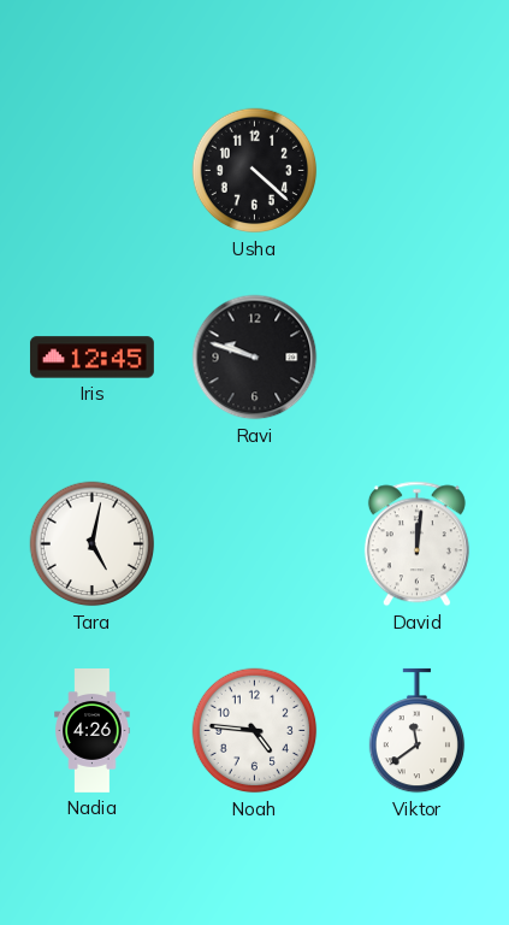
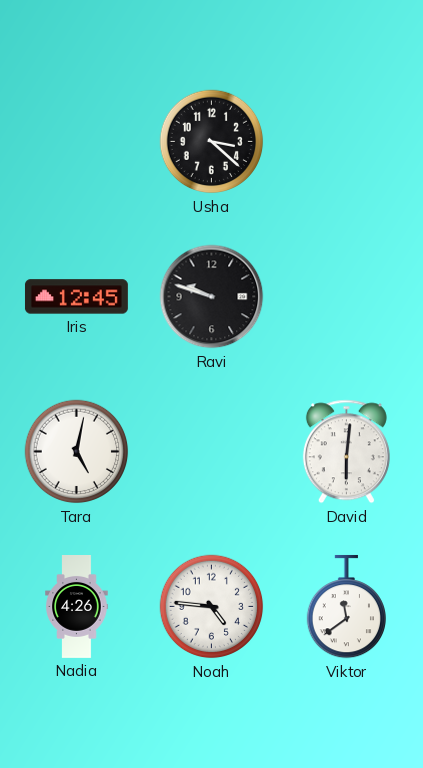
Usha: 4:22 -> 3:22 (212, 142)
David: 12:01 -> 6:01 (346, 452)
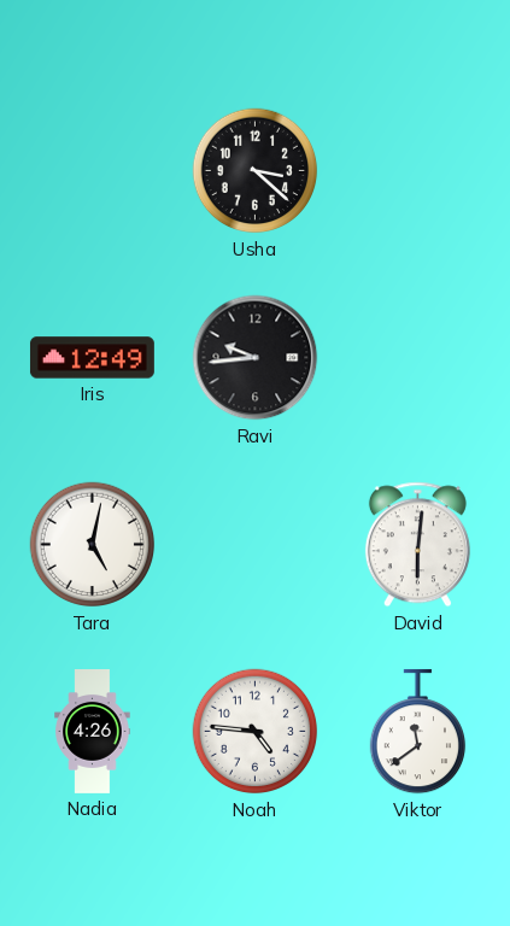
Iris: 12:45 -> 12:49 (92, 358)
Ravi: 9:48 -> 9:44 (256, 358)
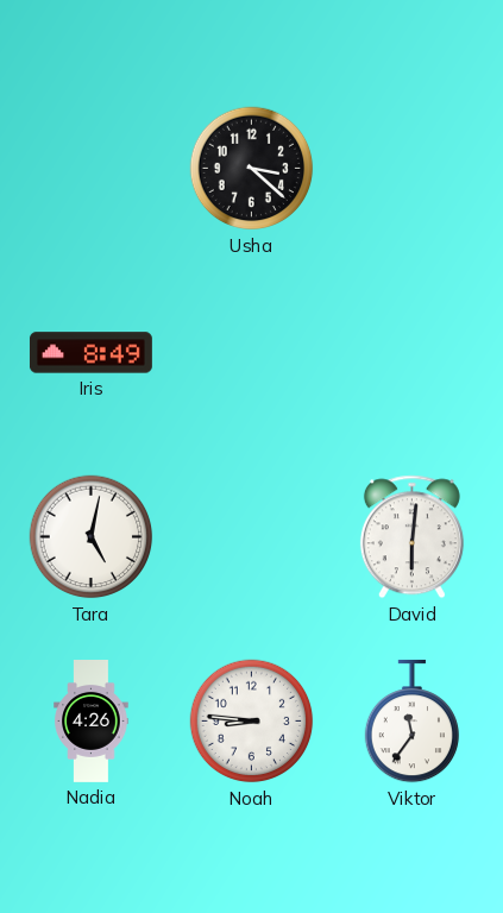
Iris: 12:49 -> 8:49 (90, 353)
Ravi: 9:44 -> none (256, 358)
Noah: 4:46 -> 8:46 (252, 722)
Viktor: 11:39 -> 11:36 (411, 722)
